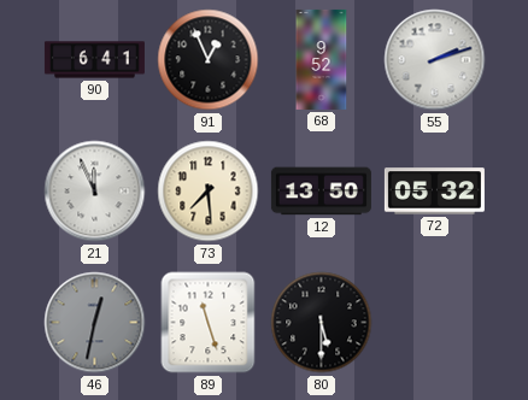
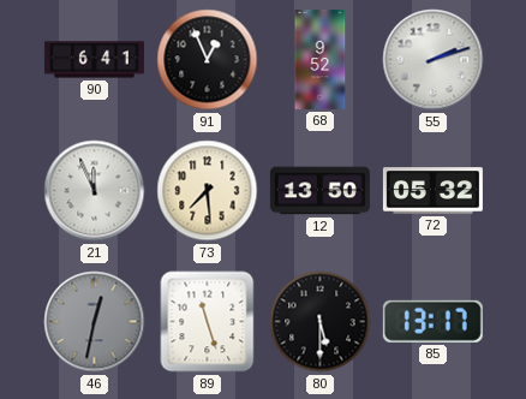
85: none -> 13:17 (432, 321)
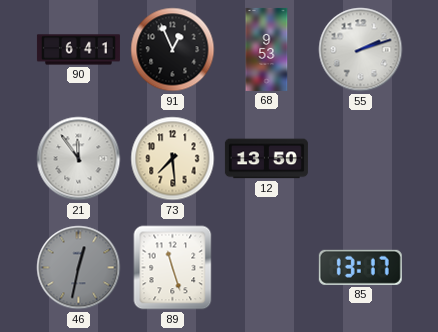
68: 9:52 -> 9:53 (267, 49)
21: 11:56 -> 11:54 (79, 159)
72: 05:32 -> none (432, 191)
80: 5:30 -> none (321, 322)
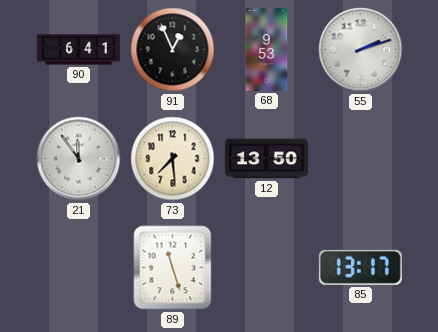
46: 12:32 -> none (79, 268)
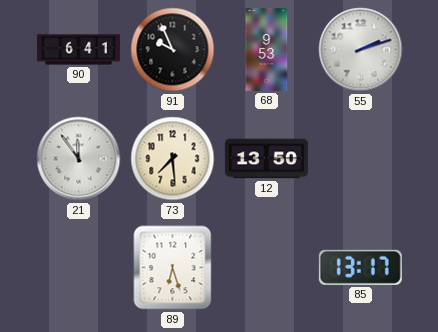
91: 12:56 -> 9:56 (173, 50)
89: 11:27 -> 6:27 (173, 268)
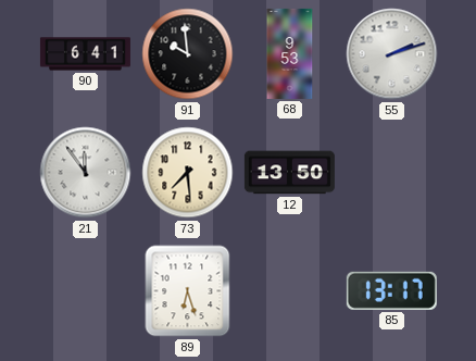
91: 9:56 -> 9:59 (188, 54)
